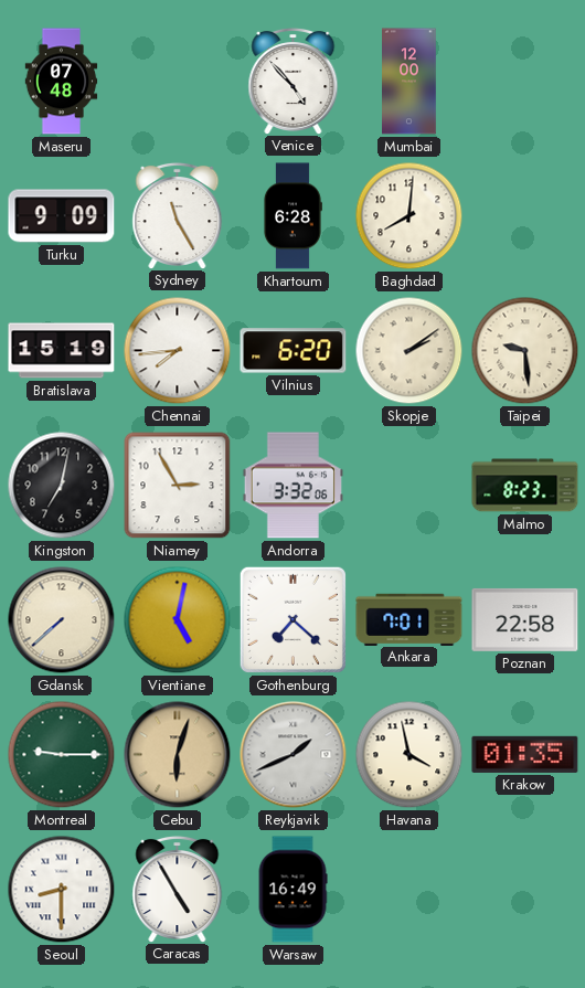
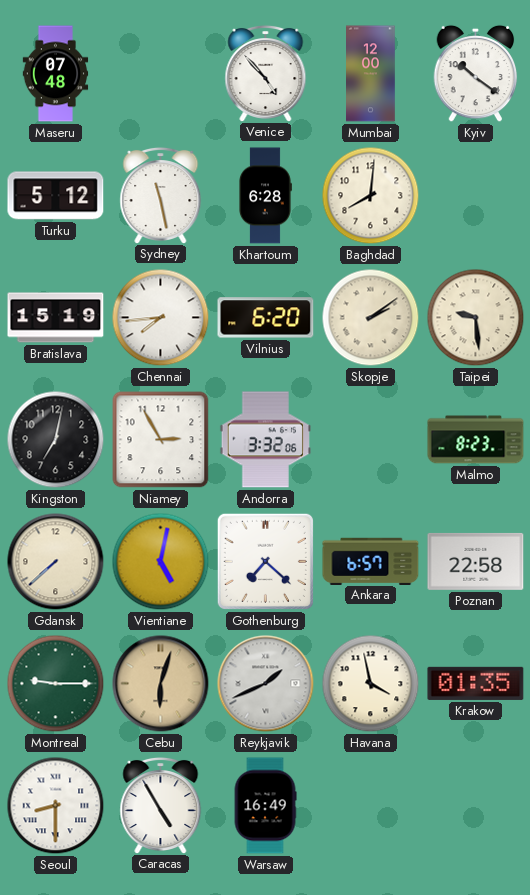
Kyiv: none -> 10:21 (476, 74)
Turku: 9:09 -> 5:12 (56, 196)
Sydney: 11:25 -> 11:28 (161, 195)
Ankara: 7:01 -> 6:57 (371, 561)
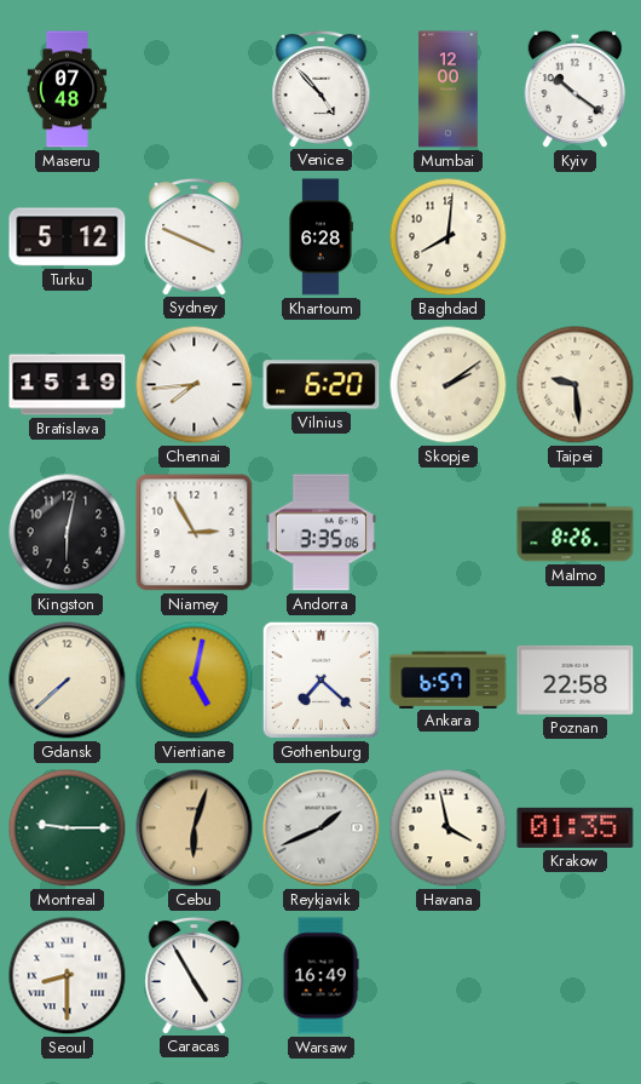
Sydney: 11:28 -> 3:49 (195, 236)
Kingston: 7:02 -> 6:02 (68, 533)
Andorra: 3:32 -> 3:35 (320, 533)
Malmo: 8:23 -> 8:26 (576, 533)
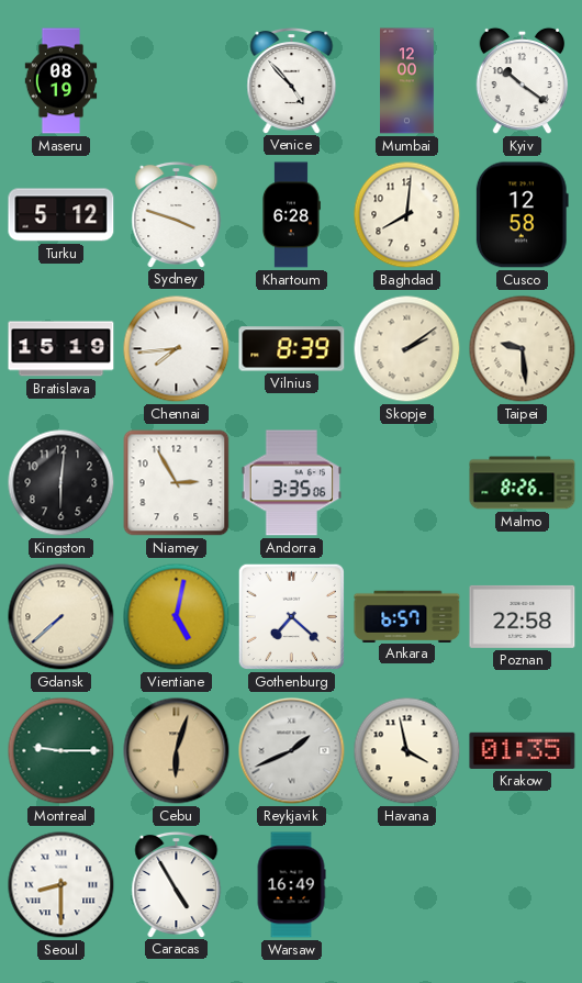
Maseru: 07:48 -> 08:19 (61, 81)
Sydney: 3:49 -> 3:48 (177, 214)
Cusco: none -> 12:58 (522, 215)
Vilnius: 6:20 -> 8:39 (292, 349)
Kingston: 6:02 -> 6:01 (61, 483)
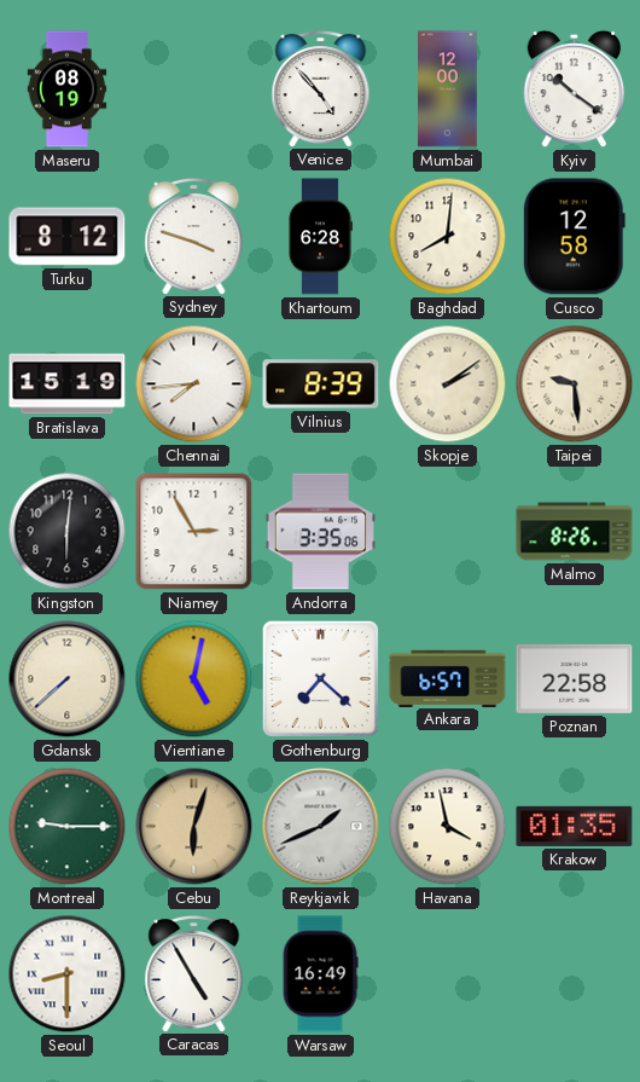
Turku: 5:12 -> 8:12 (68, 237)
